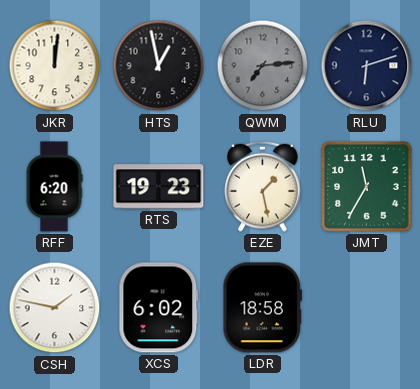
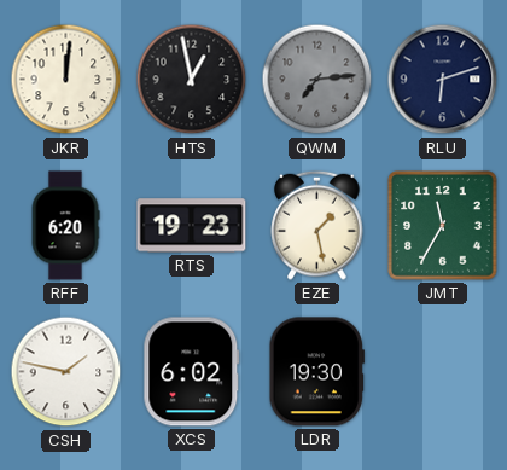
LDR: 18:58 -> 19:30 (316, 372)
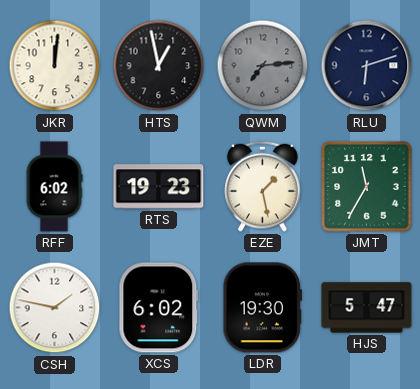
RFF: 6:20 -> 6:02 (54, 187)
HJS: none -> 5:47 (367, 308)
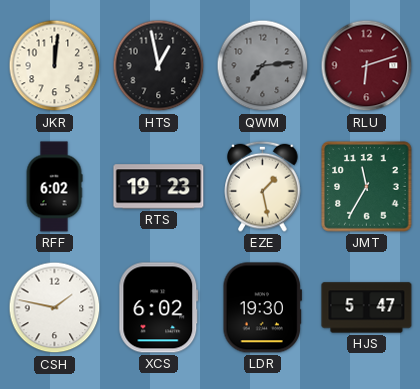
RLU dial: navy -> burgundy (367, 66)
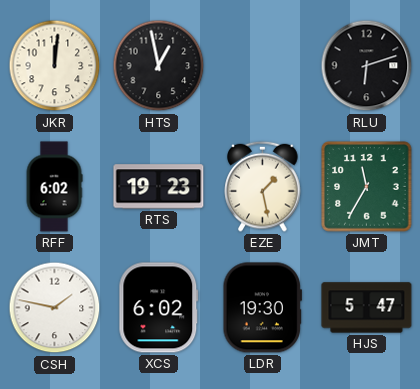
QWM: 7:14 -> none (263, 66)
RLU dial: burgundy -> black (367, 66)
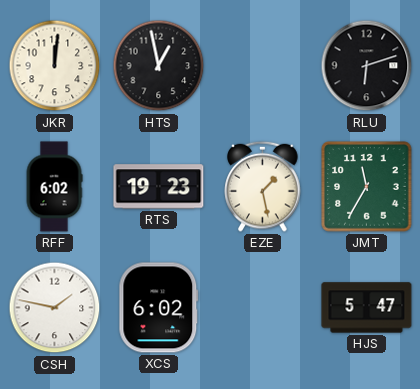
LDR: 19:30 -> none (262, 308)
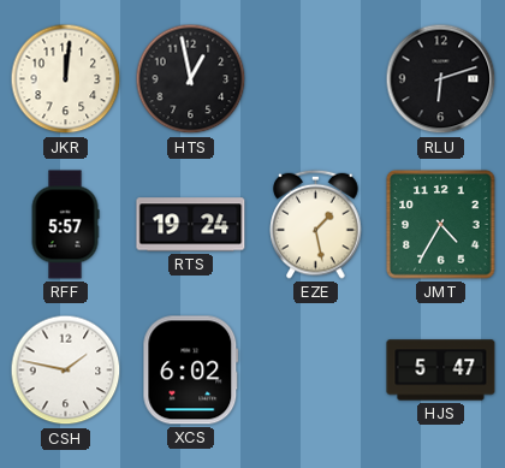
RFF: 6:02 -> 5:57 (65, 225)
RTS: 19:23 -> 19:24 (191, 225)
JMT: 11:35 -> 4:35 (441, 225)
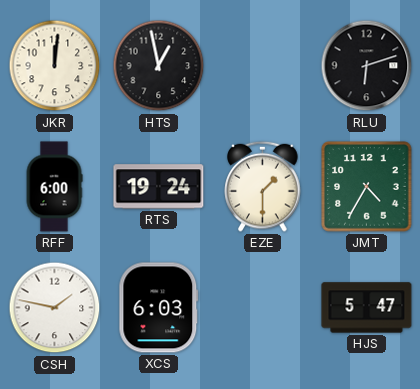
RFF: 5:57 -> 6:00 (54, 187)
EZE: 1:28 -> 1:30 (263, 186)
XCS: 6:02 -> 6:03 (159, 308)
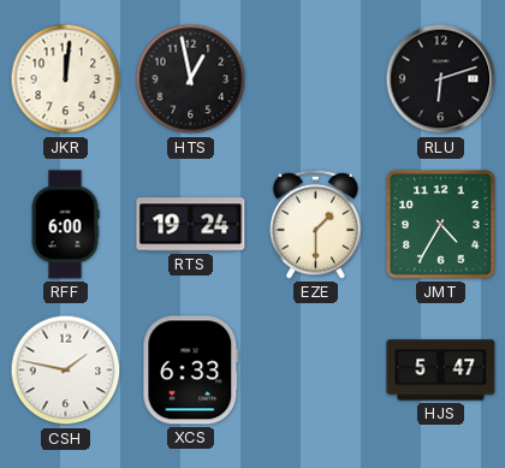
XCS: 6:03 -> 6:33 (191, 371)
